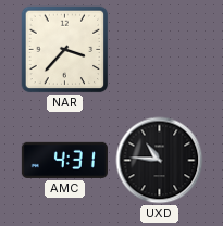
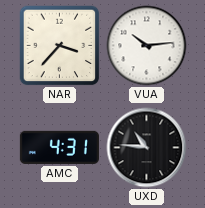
VUA: none -> 10:14 (147, 46)
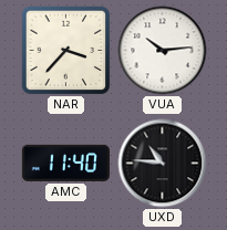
AMC: 4:31 -> 11:40 (65, 163)
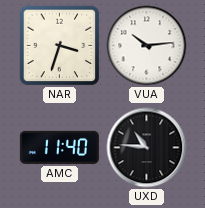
NAR: 3:37 -> 3:33 (60, 46)
